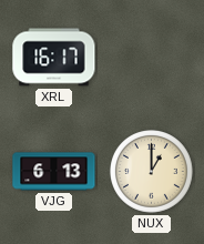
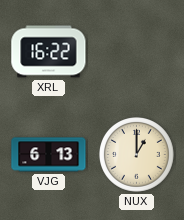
XRL: 16:17 -> 16:22 (49, 52)
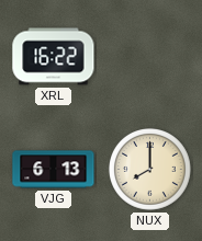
NUX: 1:00 -> 8:00 (150, 170)
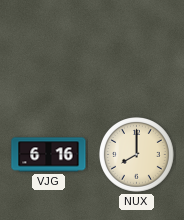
XRL: 16:22 -> none (54, 57)
VJG: 6:13 -> 6:16 (49, 155)
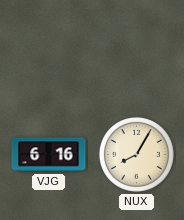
NUX: 8:00 -> 8:05 (137, 155)
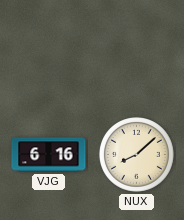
NUX: 8:05 -> 8:08 (137, 155)
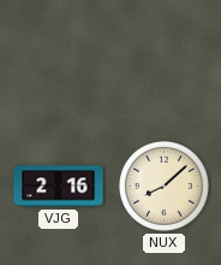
VJG: 6:16 -> 2:16 (59, 187)
